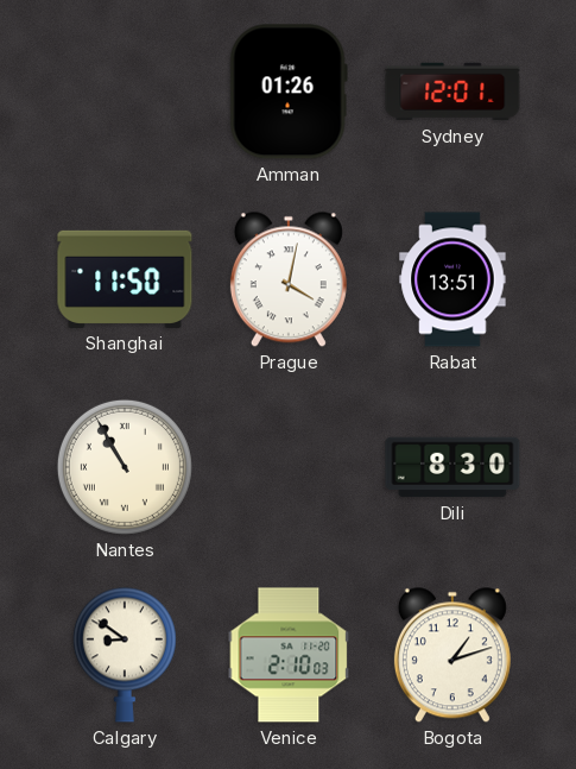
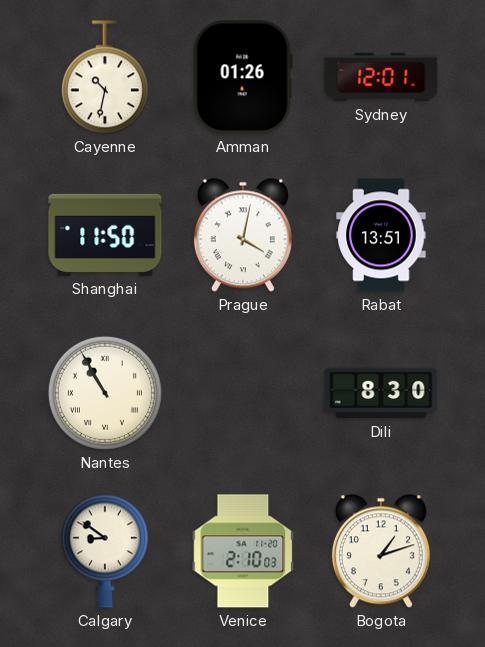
Cayenne: none -> 10:32 (105, 77)
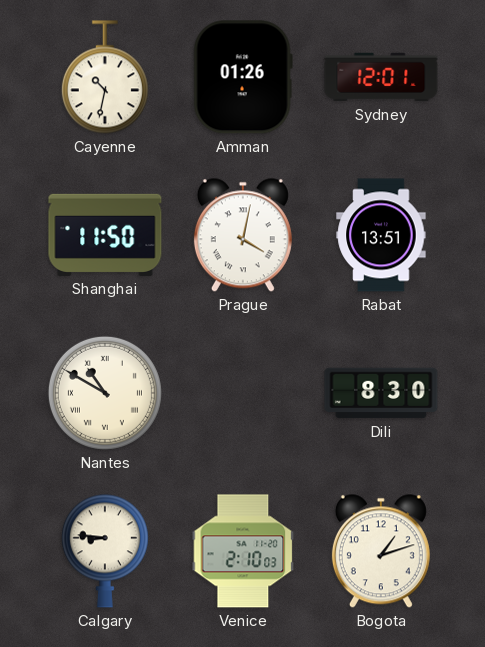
Nantes: 10:55 -> 10:50 (105, 393)
Calgary: 8:51 -> 8:46 (105, 551)
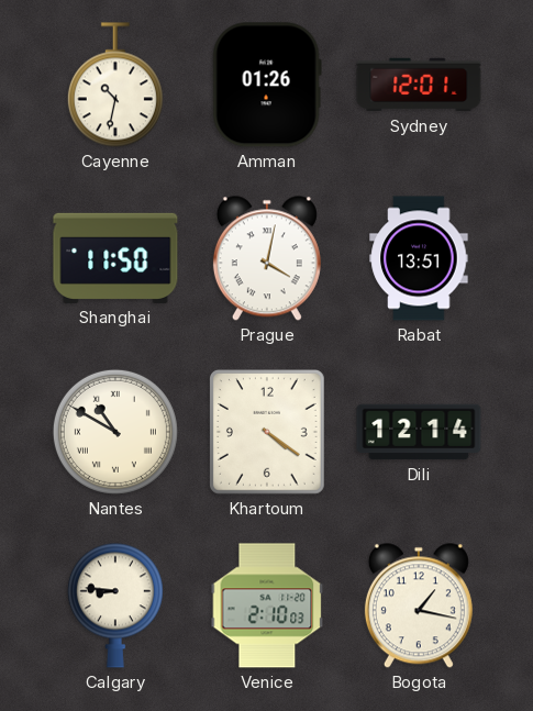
Khartoum: none -> 4:21 (267, 433)
Dili: 8:30 -> 12:14 (419, 432)
Bogota: 1:12 -> 1:17 (419, 606)
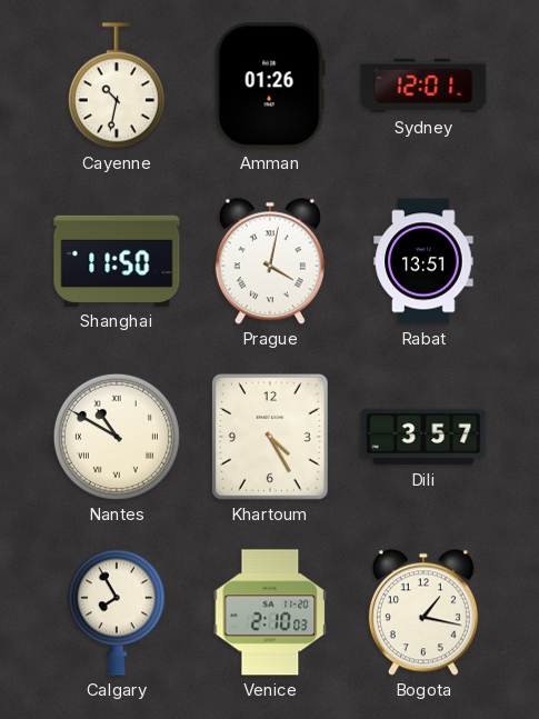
Khartoum: 4:21 -> 4:25 (270, 438)
Dili: 12:14 -> 3:57 (423, 437)
Calgary: 8:46 -> 7:55 (117, 612)
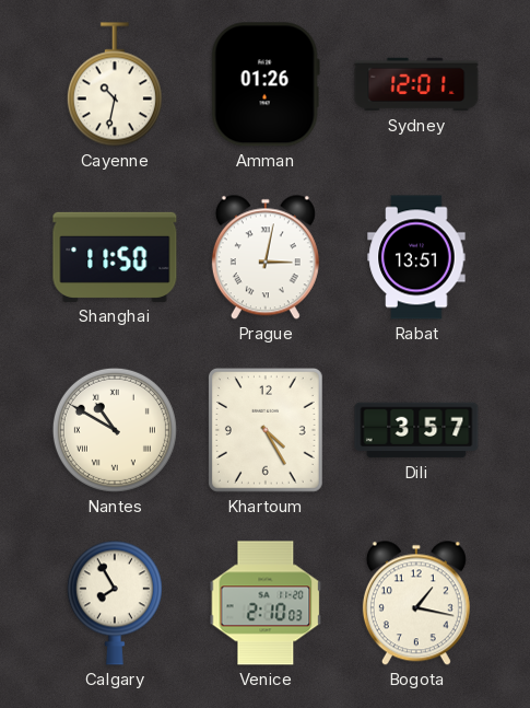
Prague: 4:02 -> 3:02 (266, 257)
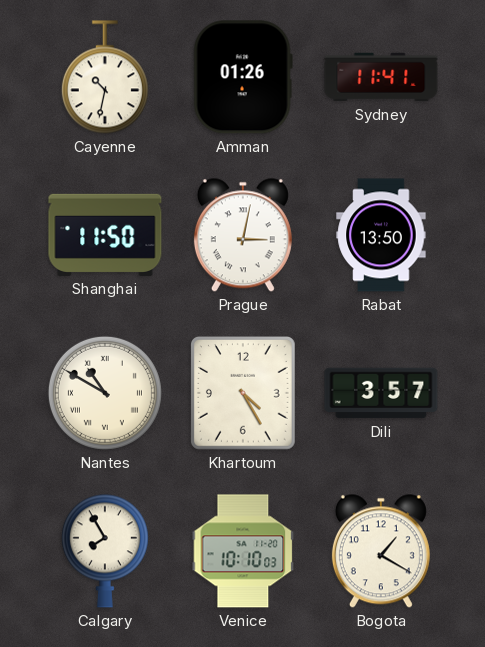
Sydney: 12:01 -> 11:41 (381, 77)
Rabat: 13:51 -> 13:50 (381, 235)
Venice: 2:10 -> 10:10 (243, 551)
Bogota: 1:17 -> 1:20 (381, 551)
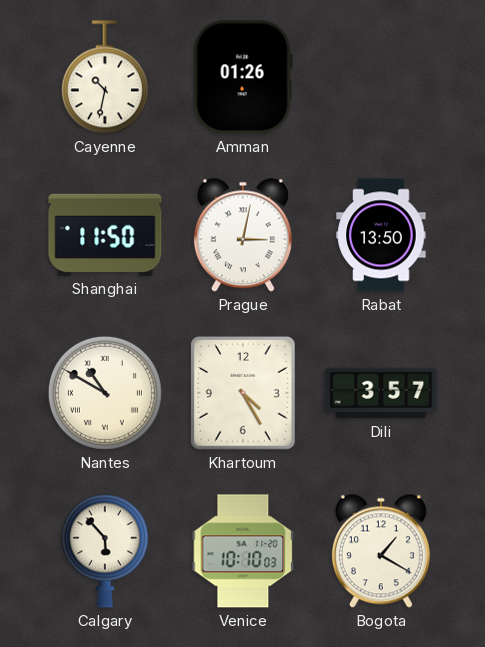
Sydney: 11:41 -> none (381, 77)
Calgary: 7:55 -> 5:53 (105, 551)
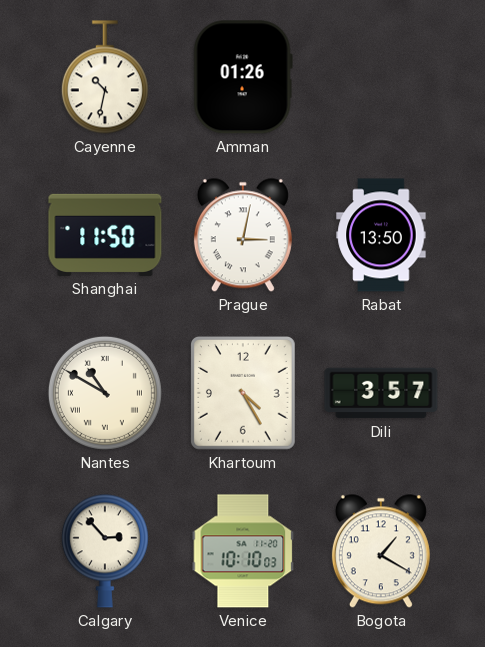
Calgary: 5:53 -> 2:53 (105, 551)
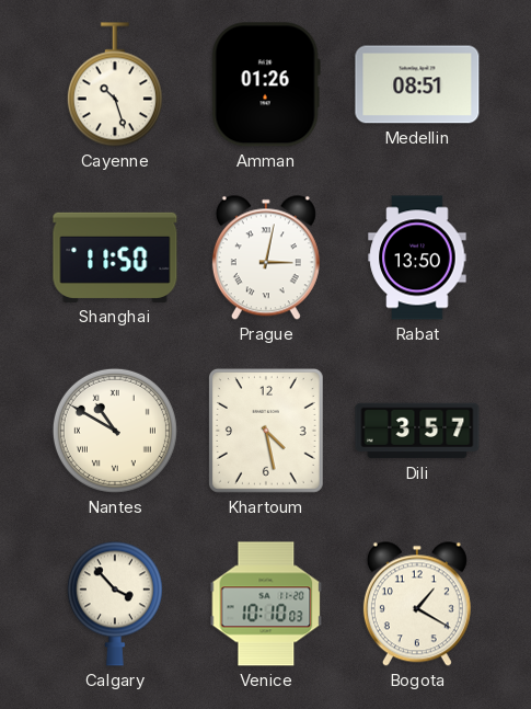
Cayenne: 10:32 -> 10:27 (115, 84)
Medellin: none -> 08:51 (417, 84)
Khartoum: 4:25 -> 4:28 (266, 432)
Calgary: 2:53 -> 3:53 (115, 604)
